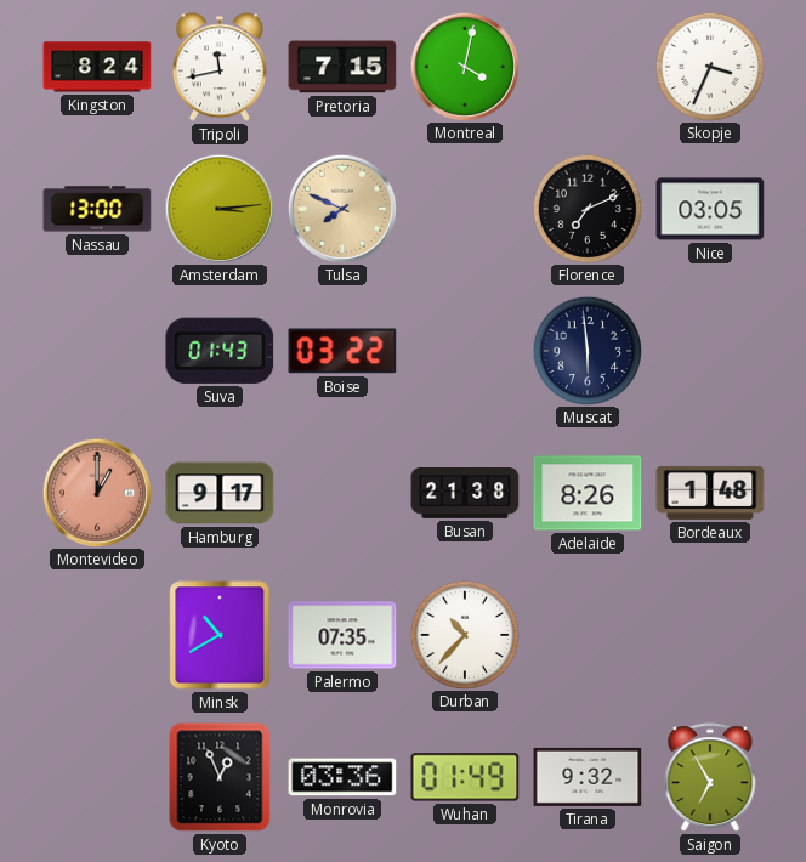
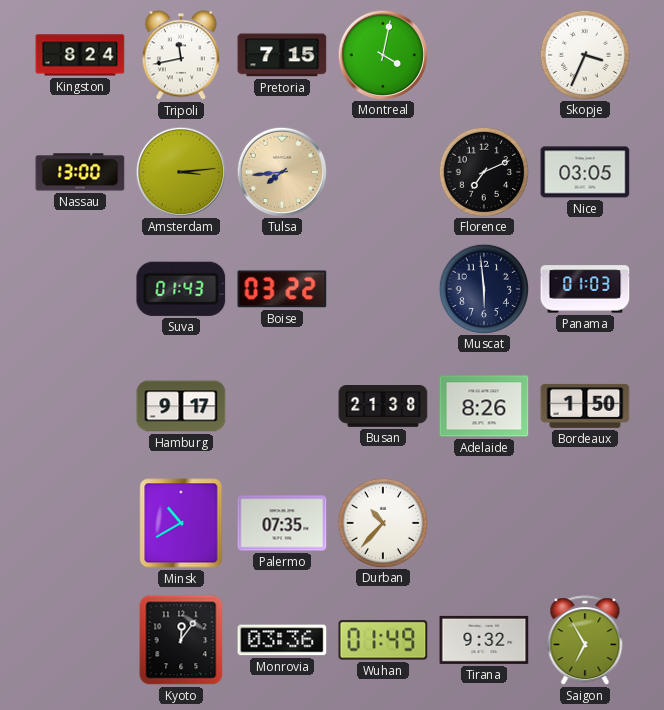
Tulsa: 7:49 -> 7:44 (281, 171)
Panama: none -> 01:03 (585, 289)
Montevideo: 1:00 -> none (96, 492)
Bordeaux: 1:48 -> 1:50 (585, 406)
Kyoto: 12:56 -> 12:06 (181, 640)
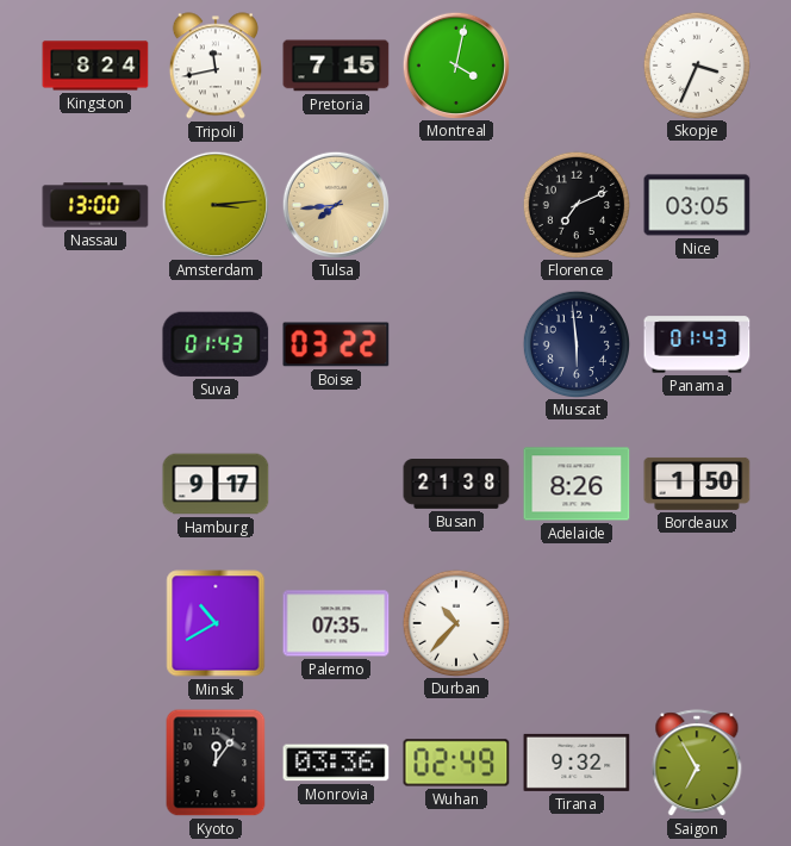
Panama: 01:03 -> 01:43 (697, 344)
Wuhan: 01:49 -> 02:49 (456, 763)
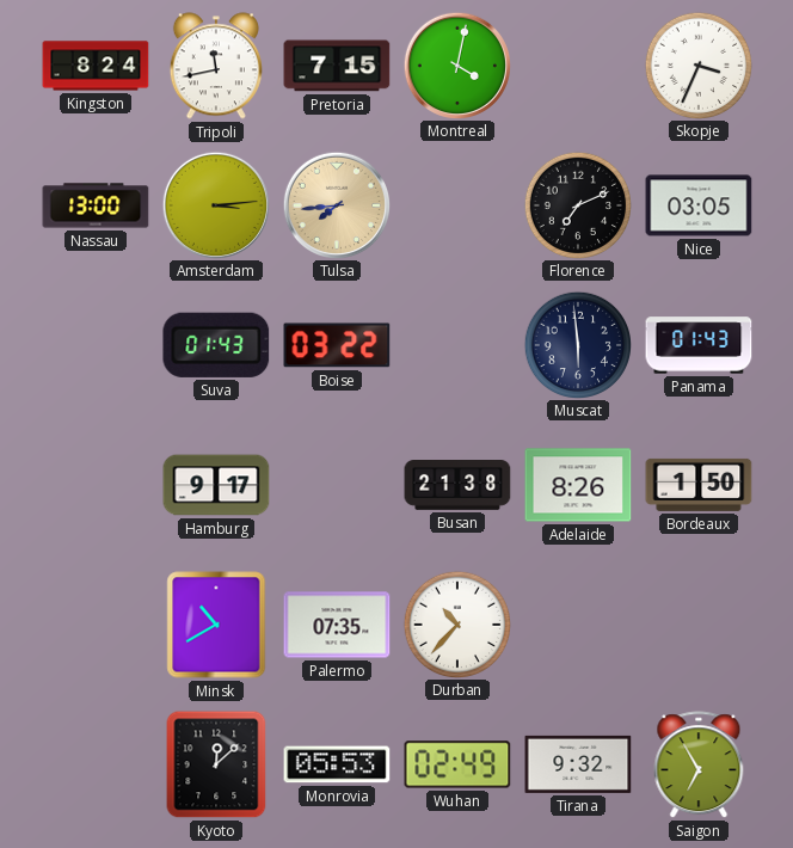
Kyoto: 12:06 -> 12:08 (216, 764)
Monrovia: 03:36 -> 05:53 (337, 764)
